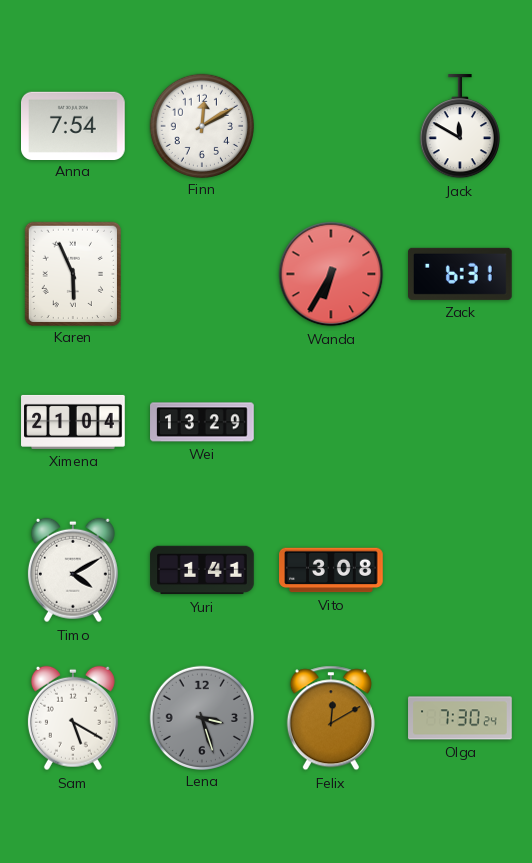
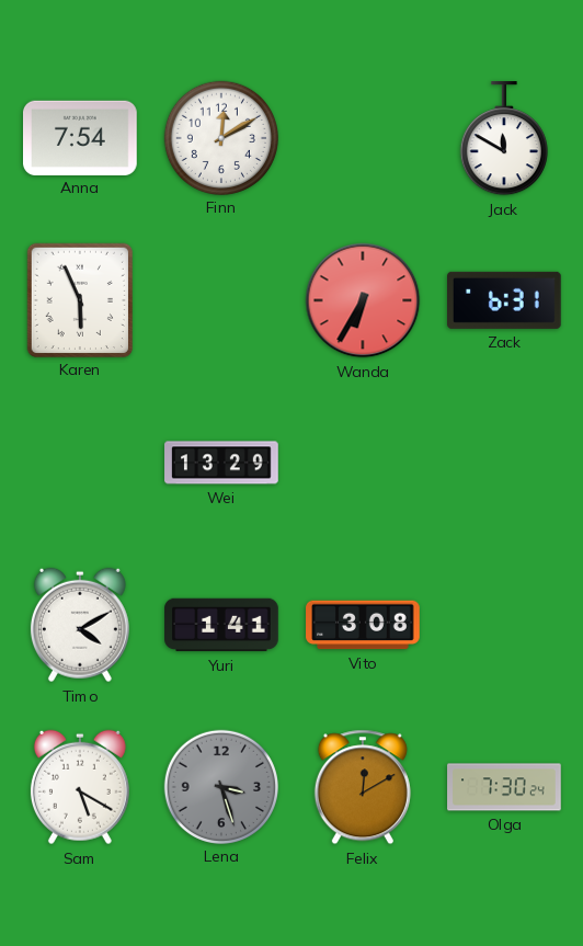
Ximena: 21:04 -> none (73, 422)
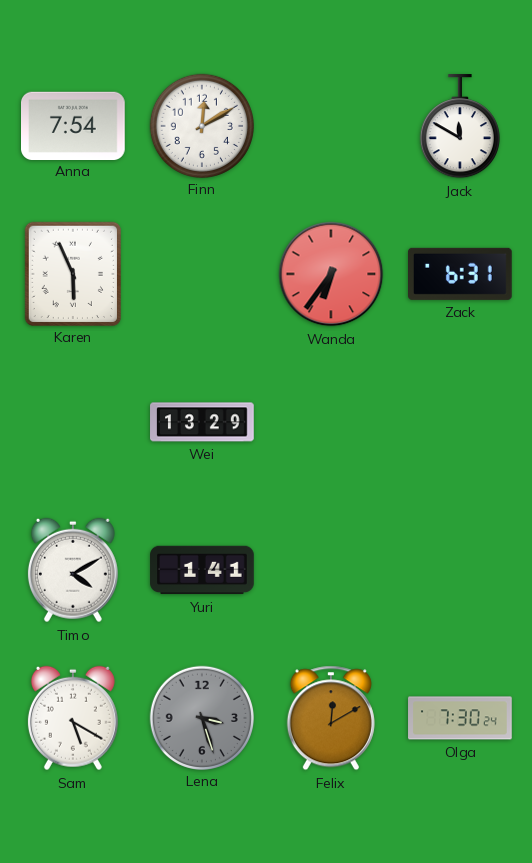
Wanda: 6:35 -> 6:36 (331, 274)
Vito: 3:08 -> none (363, 625)
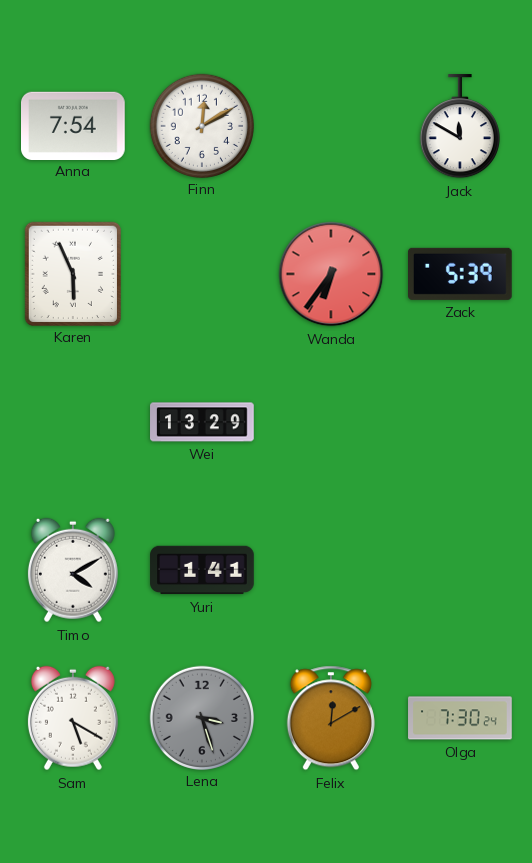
Zack: 6:31 -> 5:39 (461, 274)
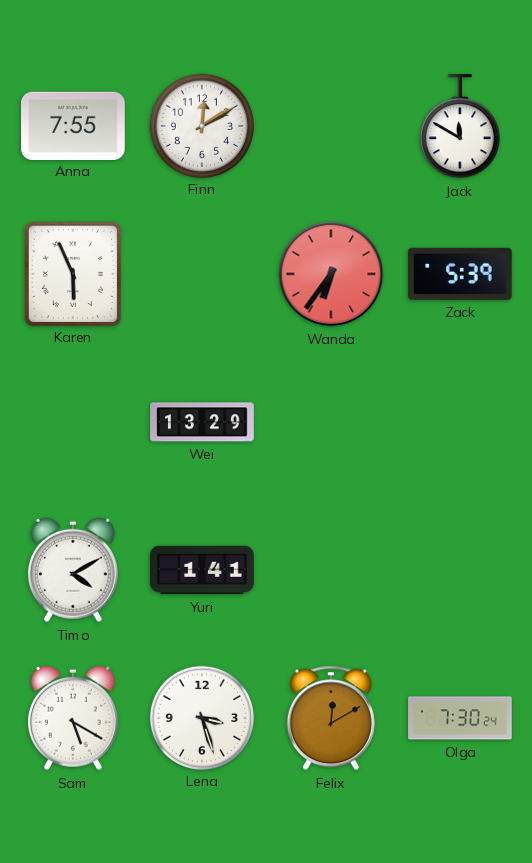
Anna: 7:54 -> 7:55 (74, 125)
Lena dial: grey -> white (201, 717)
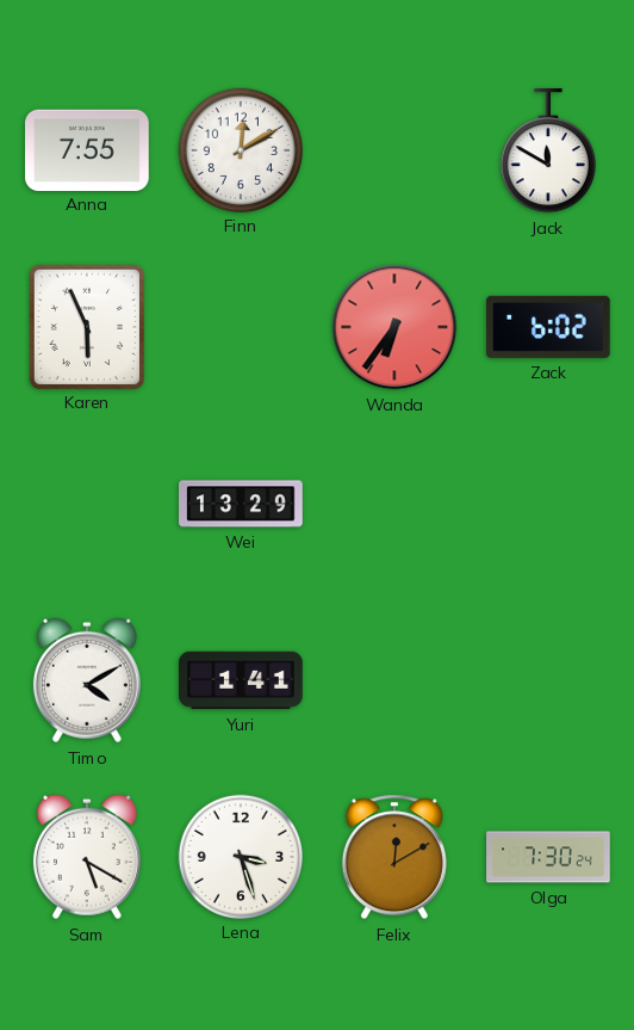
Zack: 5:39 -> 6:02 (549, 327)
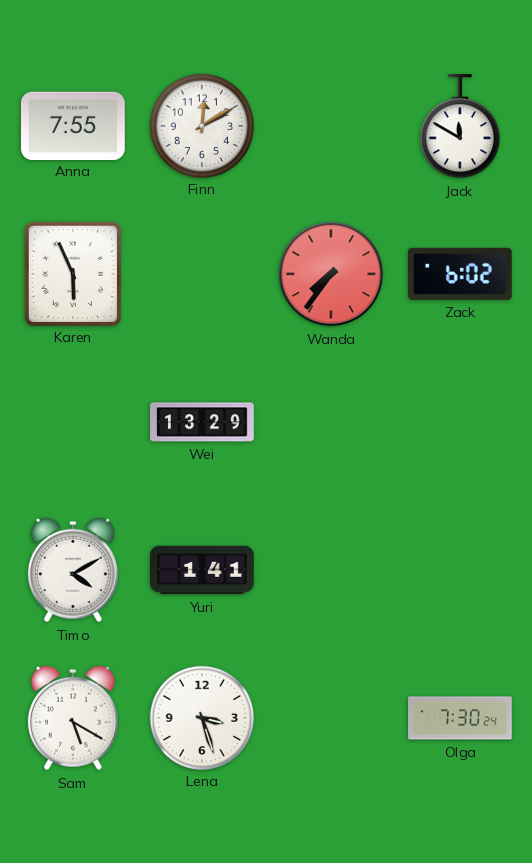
Wanda: 6:36 -> 7:36 (331, 274)
Felix: 12:10 -> none (394, 857)
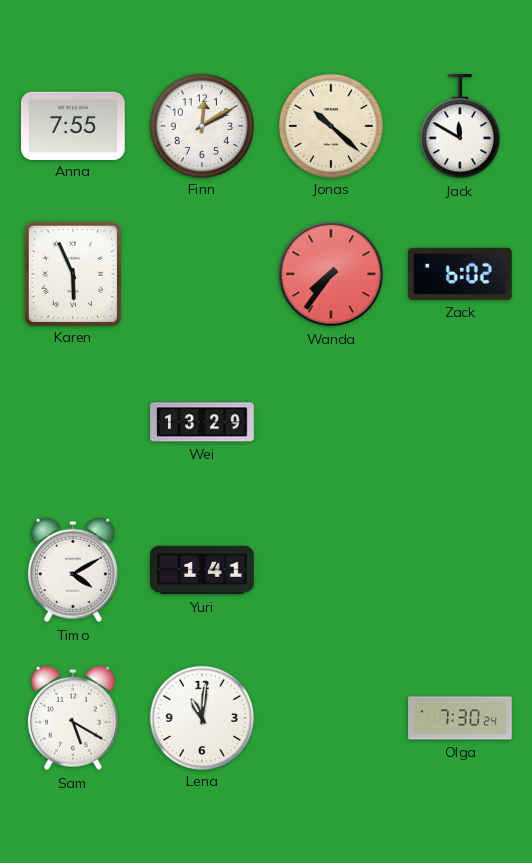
Jonas: none -> 10:22 (330, 125)
Lena: 3:27 -> 11:01 (201, 717)
